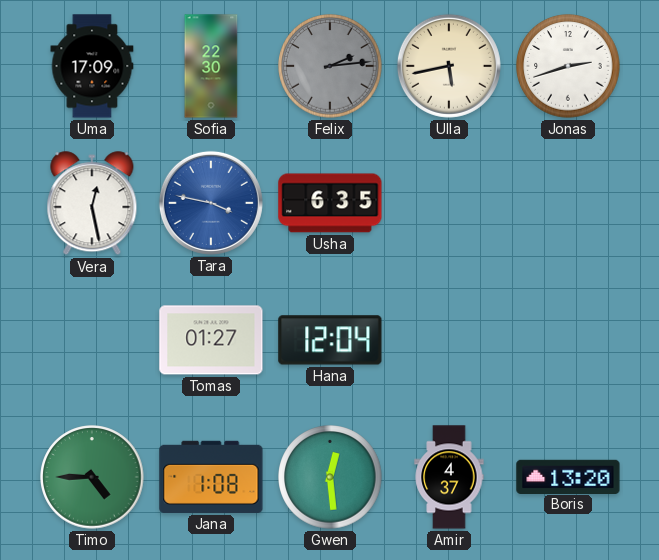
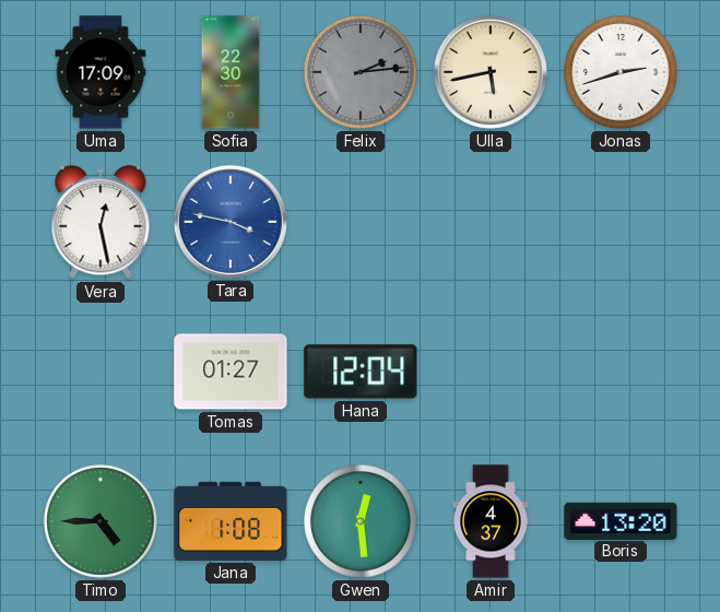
Usha: 6:35 -> none (330, 203)
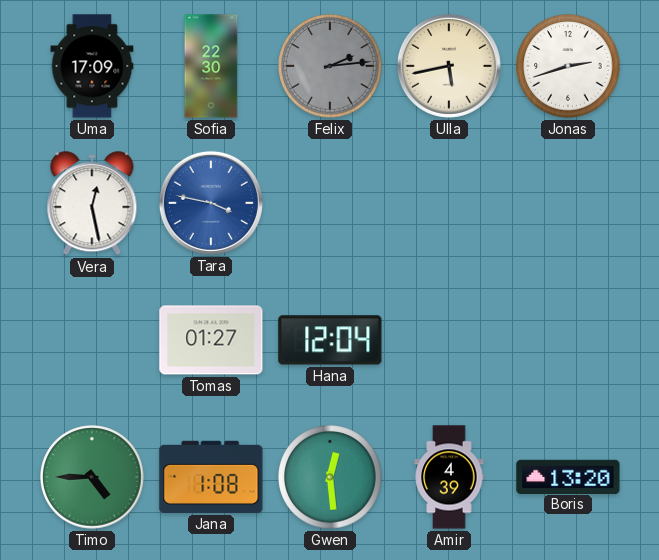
Amir: 4:37 -> 4:39 (449, 477)
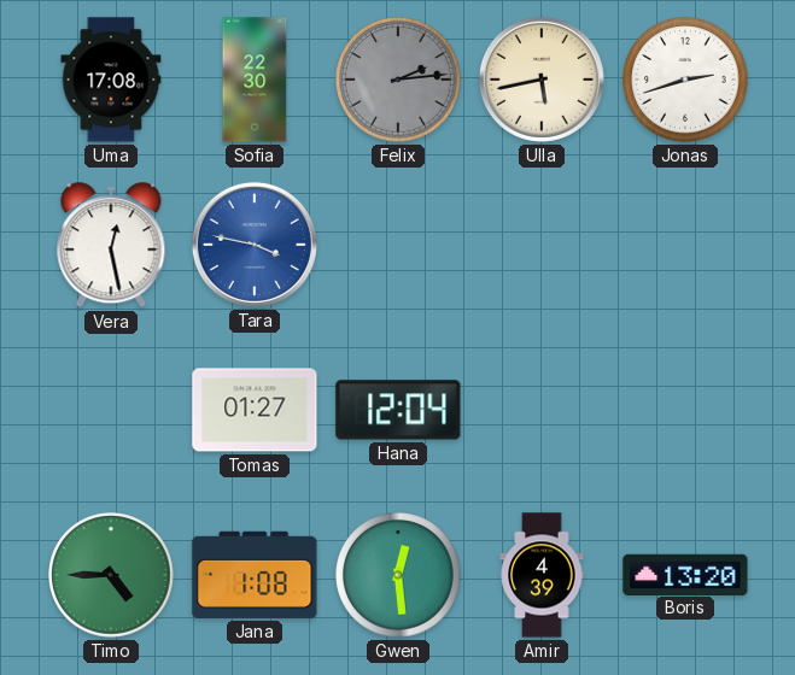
Uma: 17:09 -> 17:08 (111, 80)
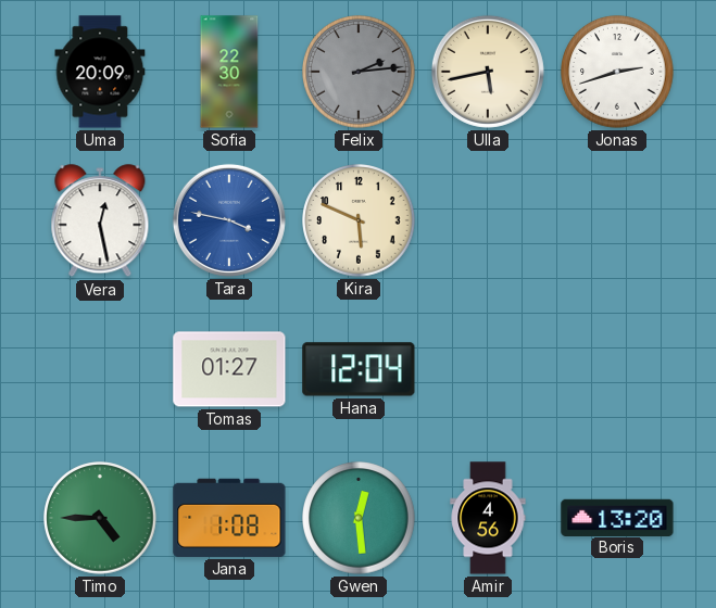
Uma: 17:08 -> 20:09 (100, 72)
Kira: none -> 5:49 (359, 220)
Amir: 4:39 -> 4:56 (488, 518)
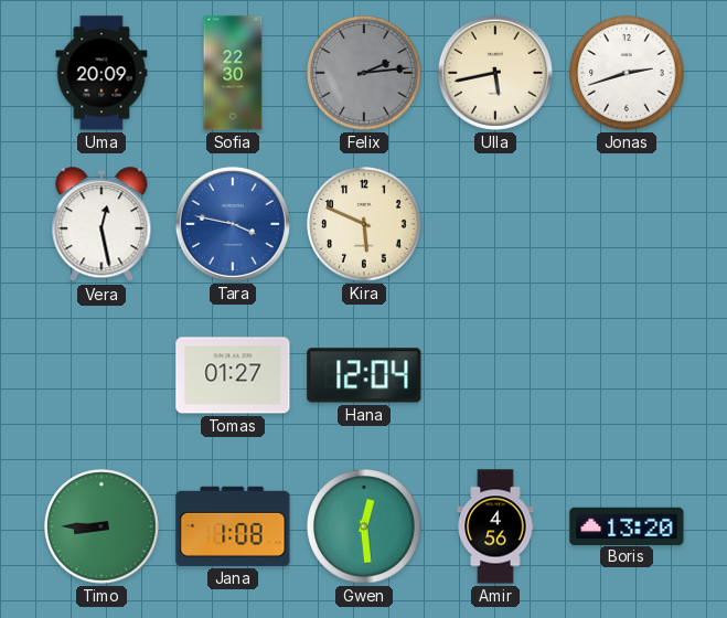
Timo: 4:45 -> 8:45 (101, 526)
